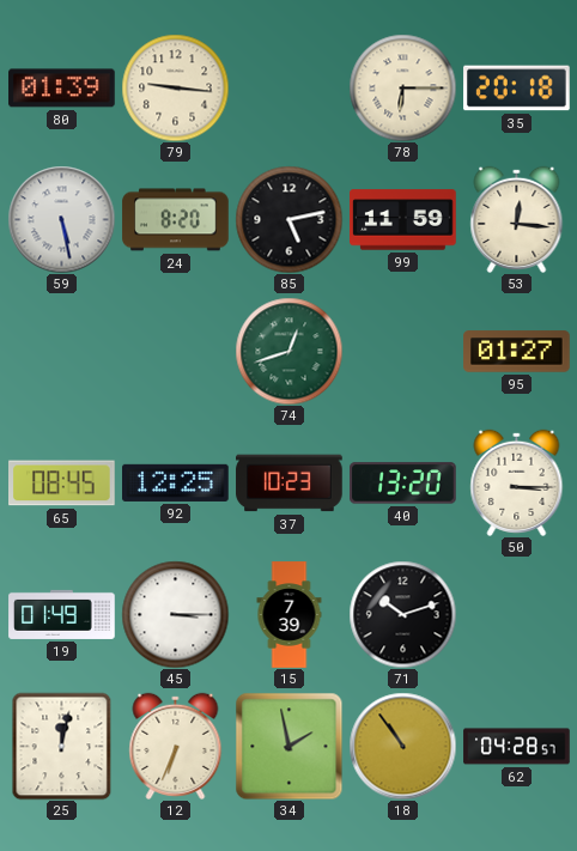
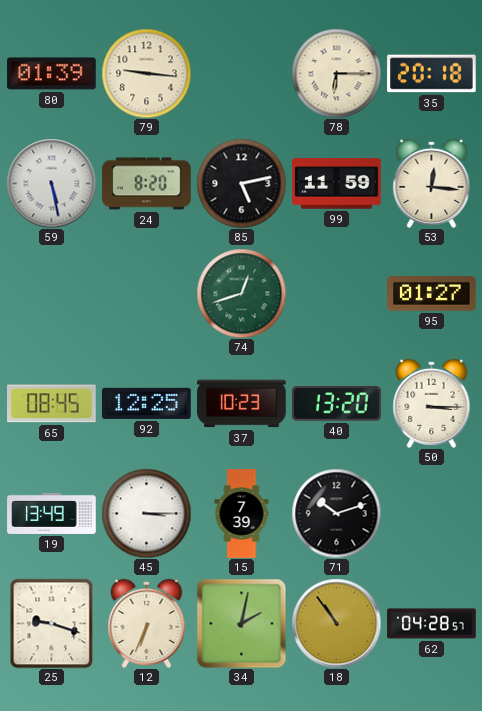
19: 01:49 -> 13:49 (52, 513)
25: 12:02 -> 9:18 (52, 623)
34: 1:58 -> 2:02 (241, 623)
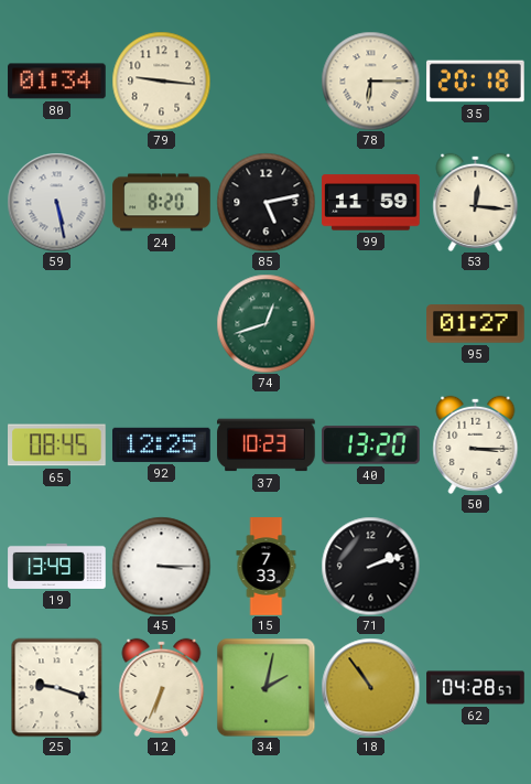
80: 01:39 -> 01:34 (57, 82)
15: 7:39 -> 7:33 (267, 567)
71: 10:12 -> 2:12 (370, 566)
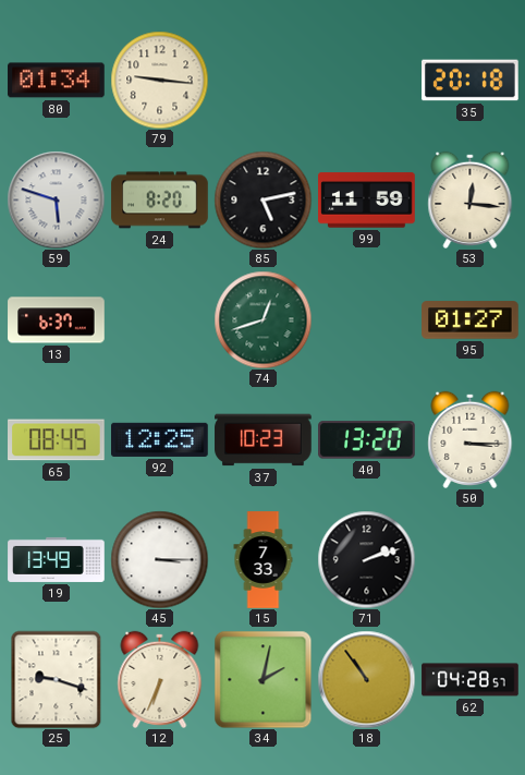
78: 6:15 -> none (370, 80)
59: 5:28 -> 5:48 (56, 199)
13: none -> 6:37 (57, 320)
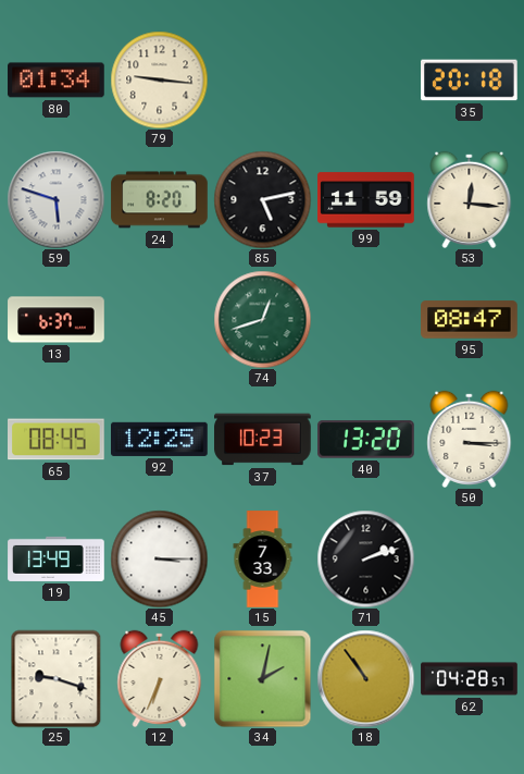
95: 01:27 -> 08:47 (470, 320)
